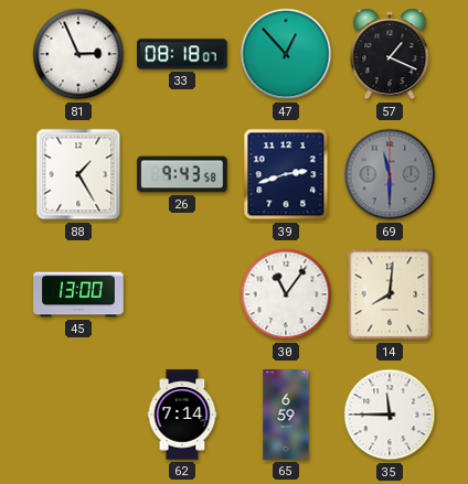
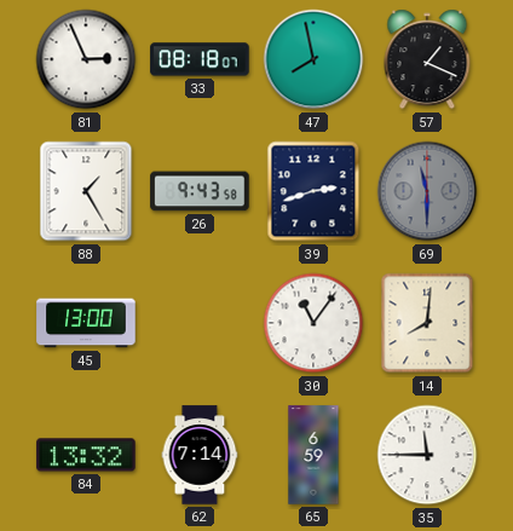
47: 12:53 -> 7:58 (313, 59)
84: none -> 13:32 (86, 455)
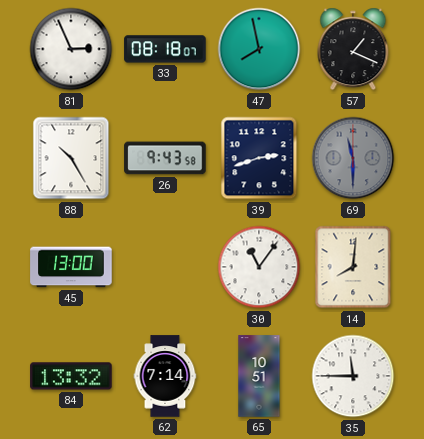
88: 1:25 -> 10:25 (71, 158)
65: 6:59 -> 10:51 (259, 376)
